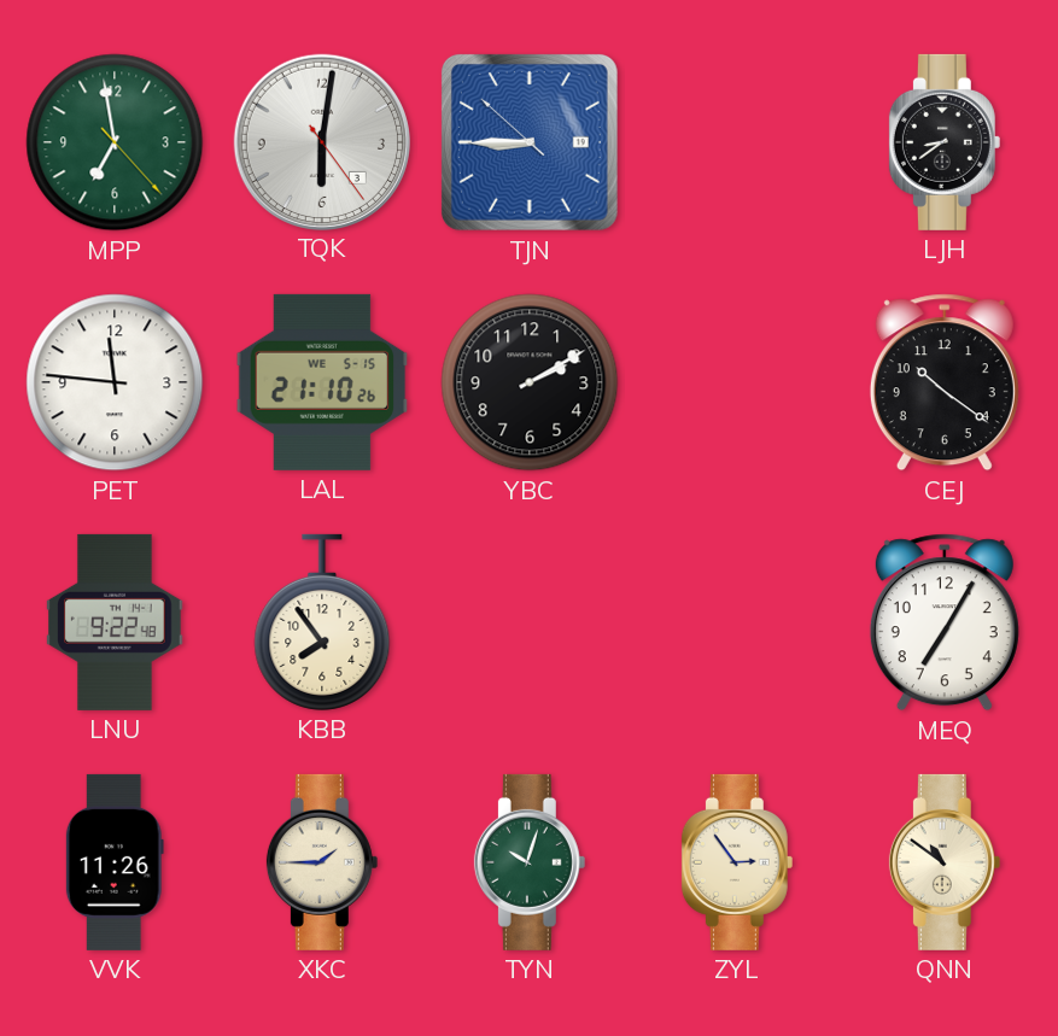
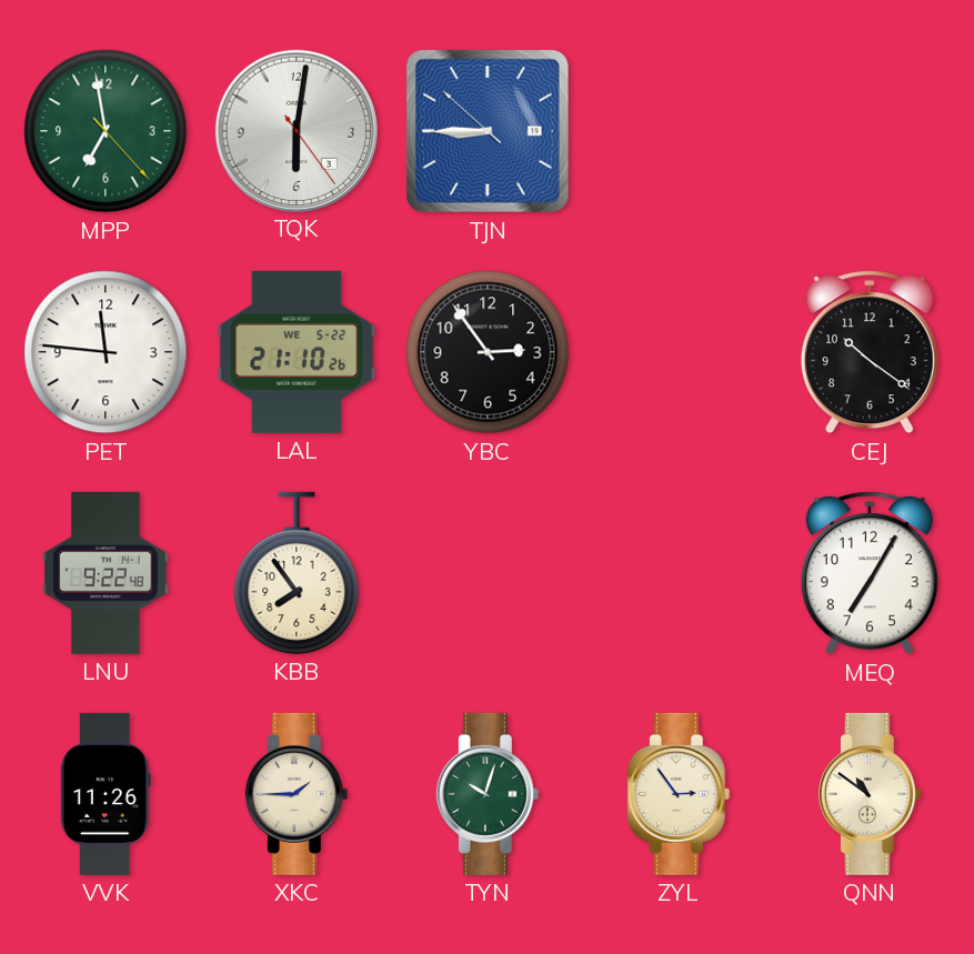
LJH: 8:39 -> none (945, 142)
LAL date: WE 5-15 -> WE 5-22 (297, 352)
YBC: 2:10 -> 2:54 (488, 352)
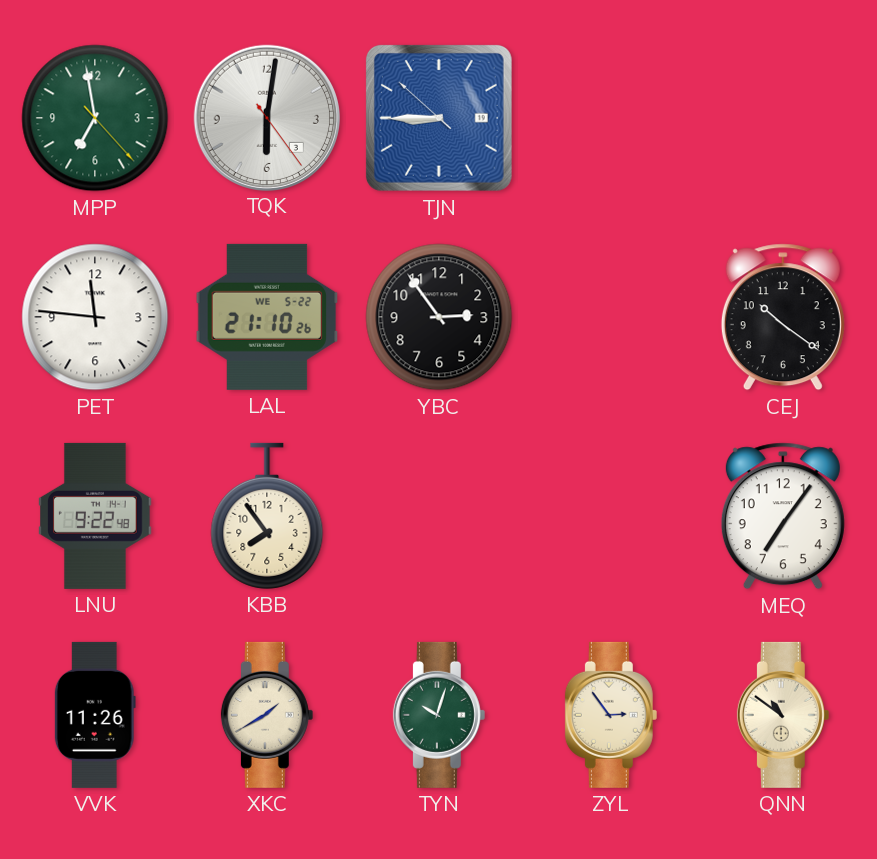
MEQ: 7:05 -> 7:06 (783, 516)
XKC: 1:45 -> 1:40 (267, 715)
